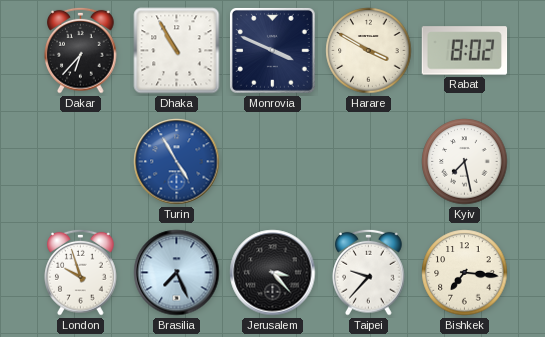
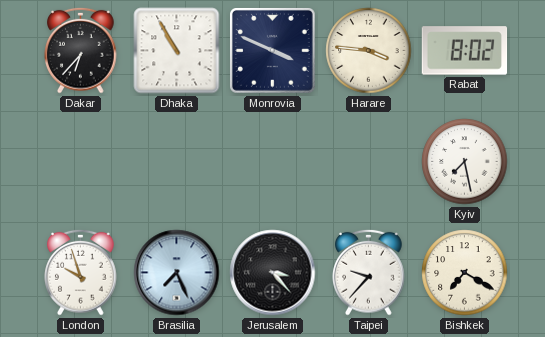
Harare: 3:50 -> 3:46 (369, 51)
Turin: 4:55 -> none (177, 162)
Bishkek: 7:16 -> 7:20 (465, 273)
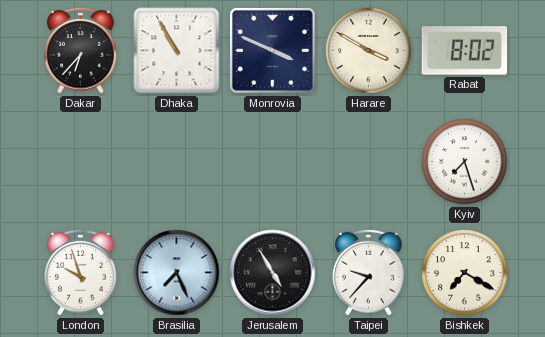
Harare: 3:46 -> 3:50 (369, 51)
Kyiv: 7:28 -> 7:27 (465, 162)
Jerusalem: 3:23 -> 4:55 (273, 273)
